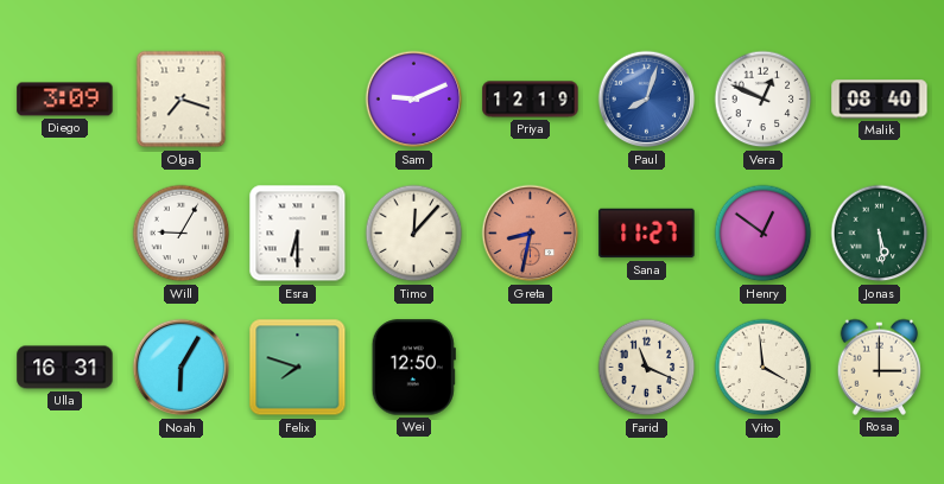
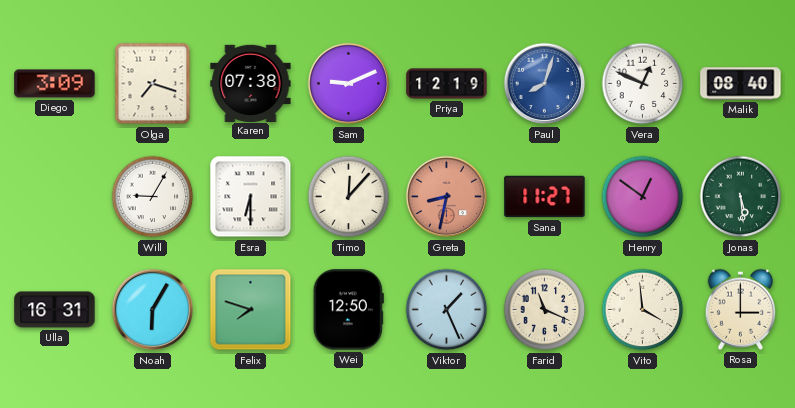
Karen: none -> 07:38 (251, 83)
Viktor: none -> 1:26 (447, 310)
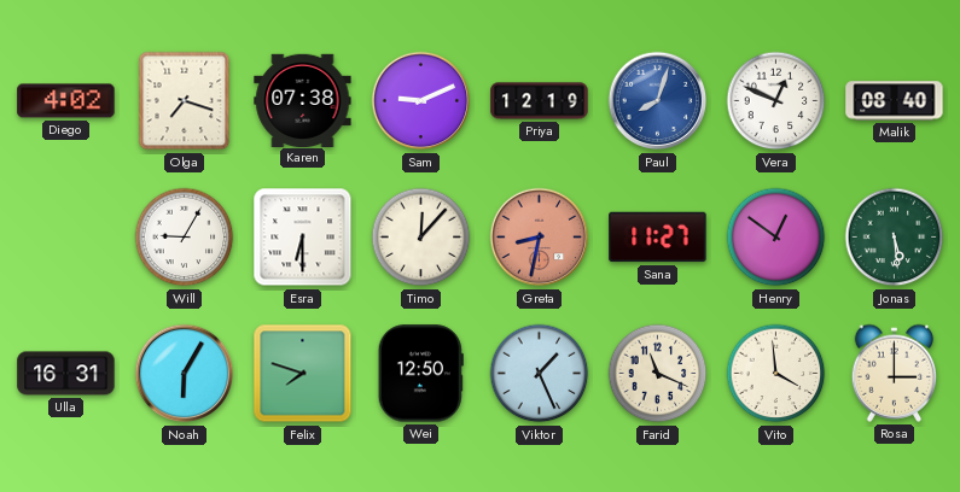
Diego: 3:09 -> 4:02 (66, 101)
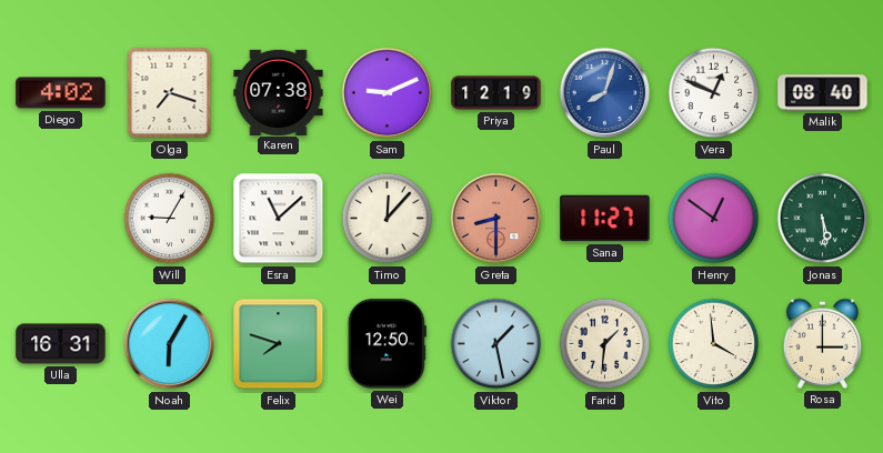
Esra: 6:30 -> 11:08 (279, 219)
Greta: 8:32 -> 8:30 (496, 219)
Viktor: 1:26 -> 1:28 (496, 344)
Farid: 11:19 -> 1:31 (605, 344)
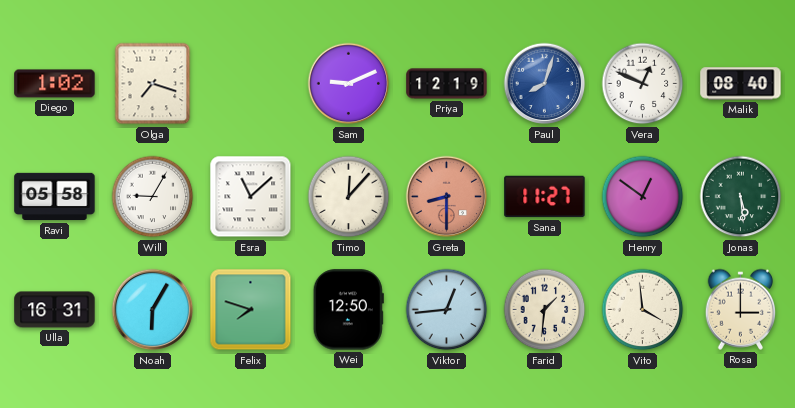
Diego: 4:02 -> 1:02 (55, 84)
Karen: 07:38 -> none (279, 92)
Ravi: none -> 05:58 (55, 197)
Viktor: 1:28 -> 12:44 (447, 310)
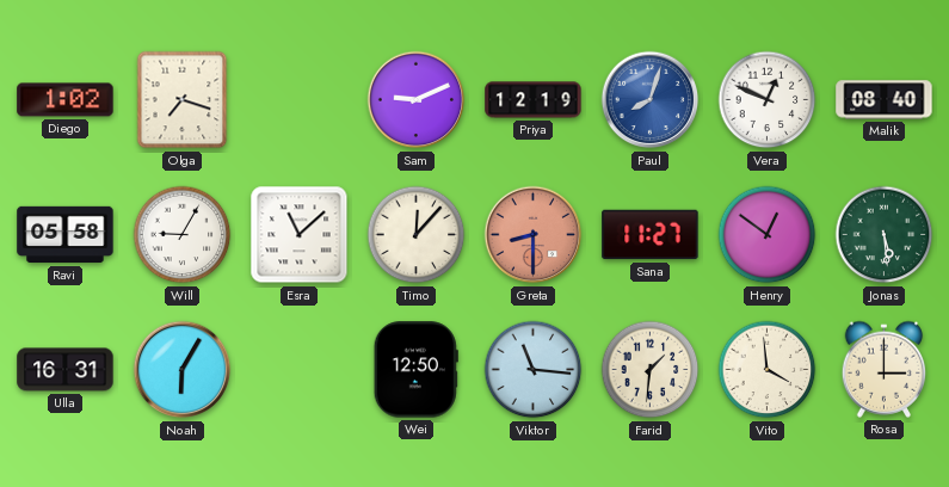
Felix: 7:48 -> none (251, 310)
Viktor: 12:44 -> 11:16 (534, 370)
